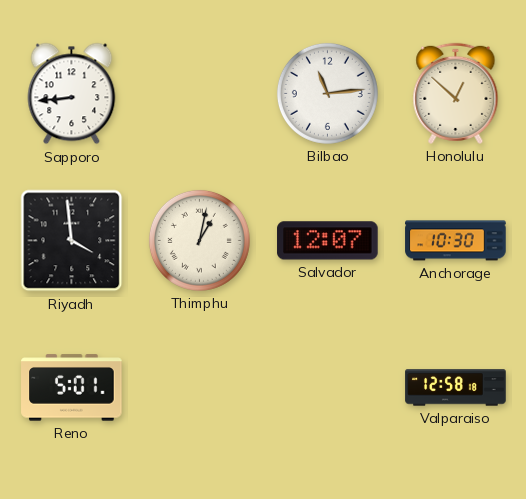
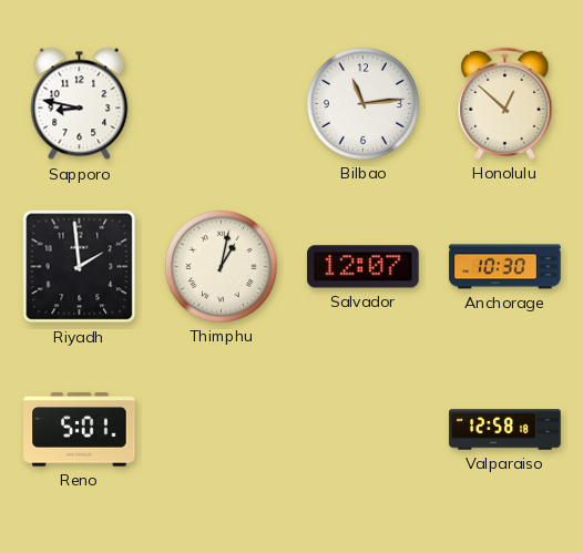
Sapporo: 8:44 -> 8:47 (80, 104)
Riyadh: 3:59 -> 1:59 (80, 267)
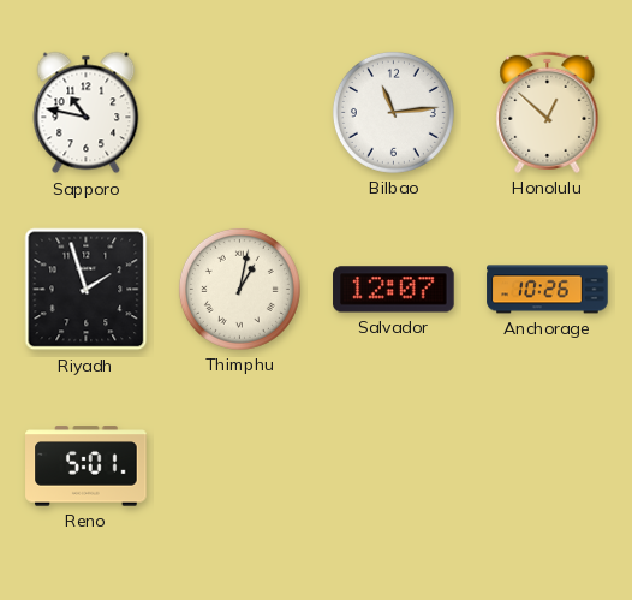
Sapporo: 8:47 -> 10:47 (87, 113)
Riyadh: 1:59 -> 1:57 (87, 290)
Anchorage: 10:30 -> 10:26 (548, 290)
Valparaiso: 12:58 -> none (505, 430)
